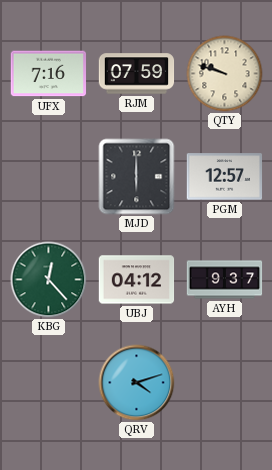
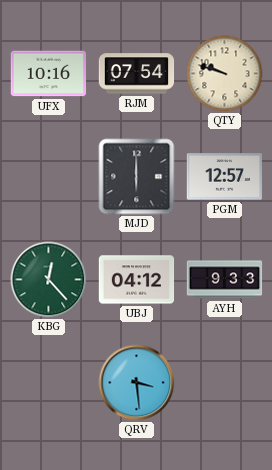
UFX: 7:16 -> 10:16 (49, 74)
RJM: 07:59 -> 07:54 (137, 74)
AYH: 9:37 -> 9:33 (225, 280)
QRV: 4:12 -> 3:29 (137, 383)
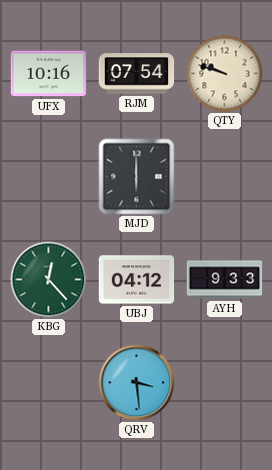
PGM: 12:57 -> none (225, 177)
